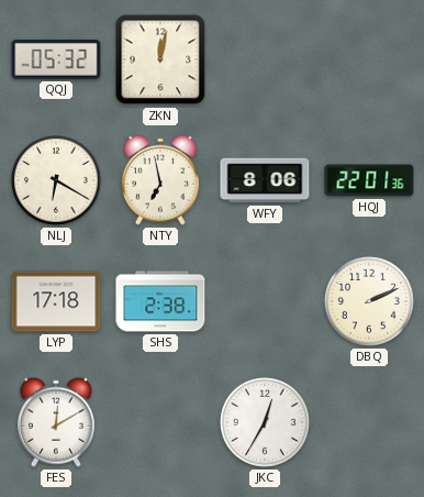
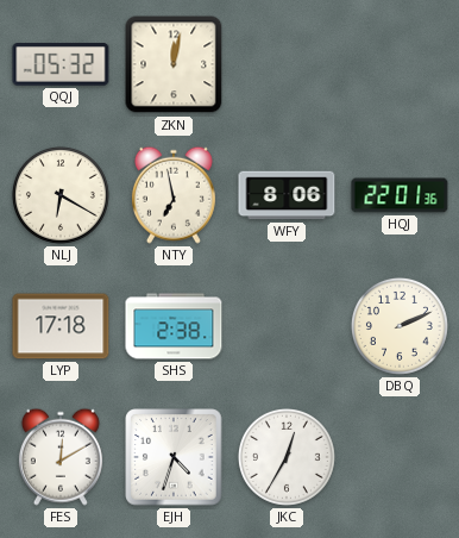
EJH: none -> 4:33 (174, 457)
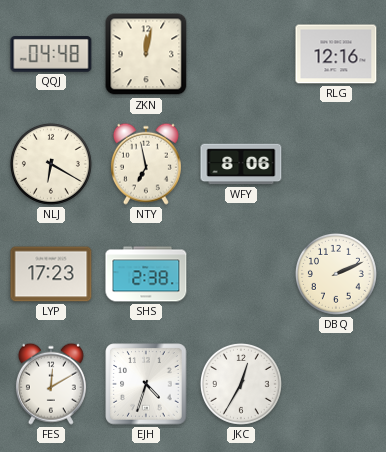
QQJ: 05:32 -> 04:48 (51, 54)
RLG: none -> 12:16 (336, 54)
HQJ: 22:01 -> none (400, 195)
LYP: 17:18 -> 17:23 (51, 274)
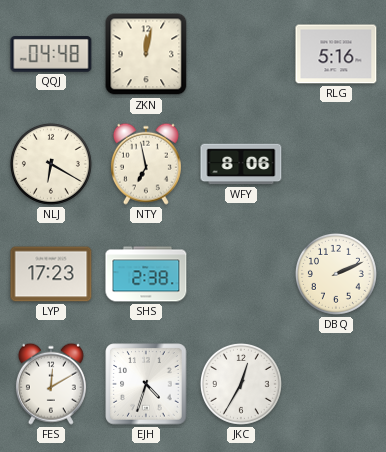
RLG: 12:16 -> 5:16 (336, 54)
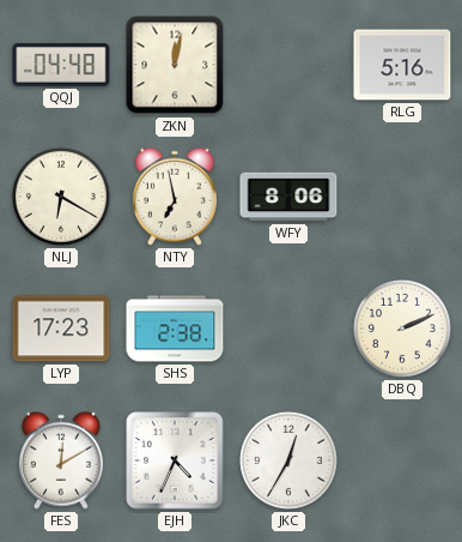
EJH: 4:33 -> 4:34 (175, 460)
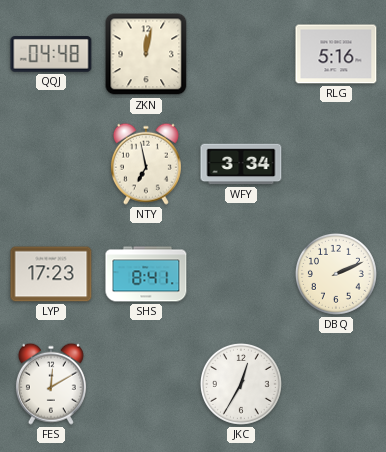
NLJ: 6:20 -> none (61, 197)
WFY: 8:06 -> 3:34 (241, 164)
SHS: 2:38 -> 8:41 (146, 274)
EJH: 4:34 -> none (175, 460)
